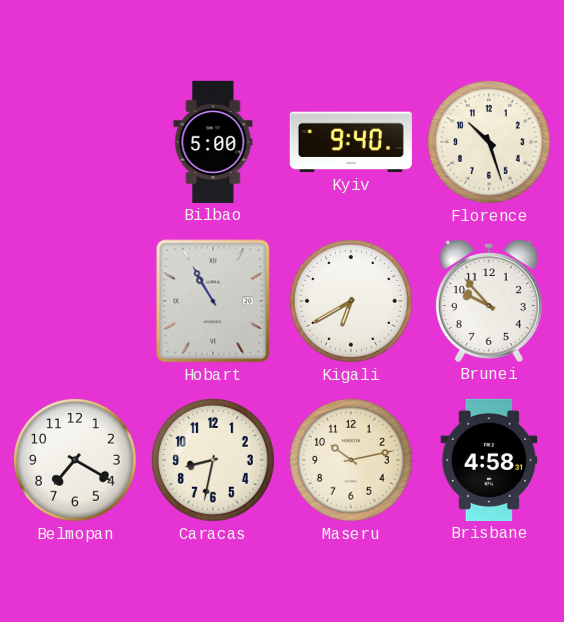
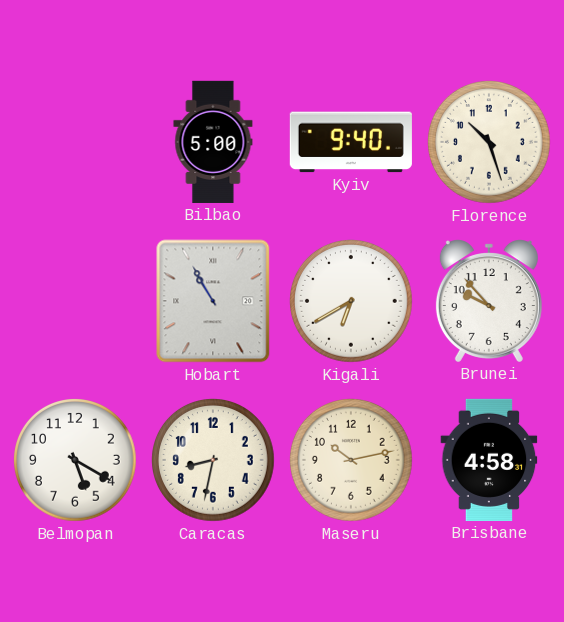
Belmopan: 7:20 -> 5:20 (76, 461)
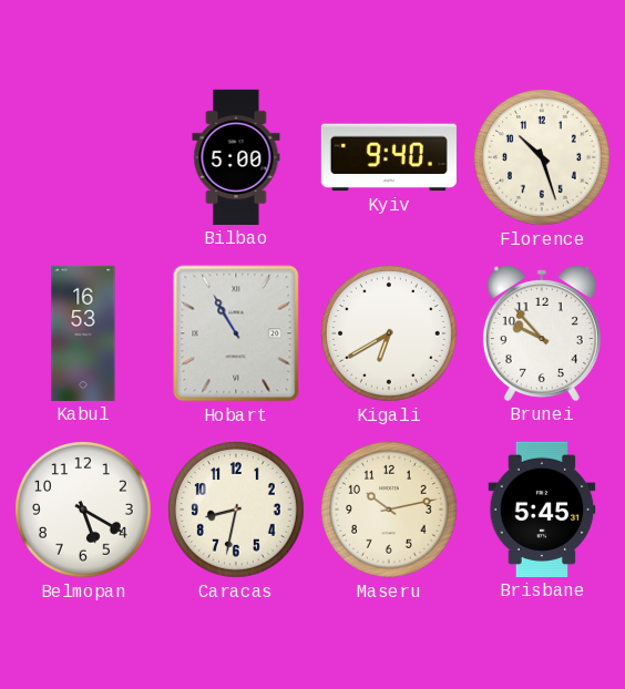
Kabul: none -> 16:53 (83, 333)
Brisbane: 4:58 -> 5:45 (542, 510)
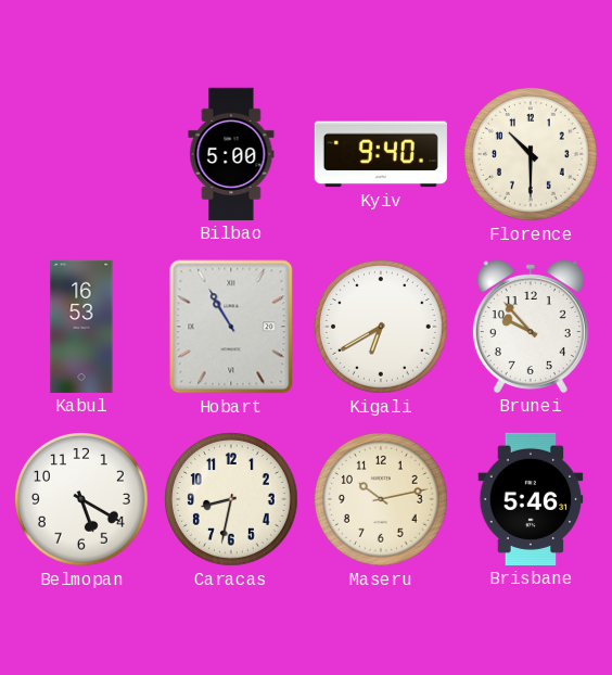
Florence: 10:27 -> 10:30 (532, 155)
Brisbane: 5:45 -> 5:46 (531, 499)
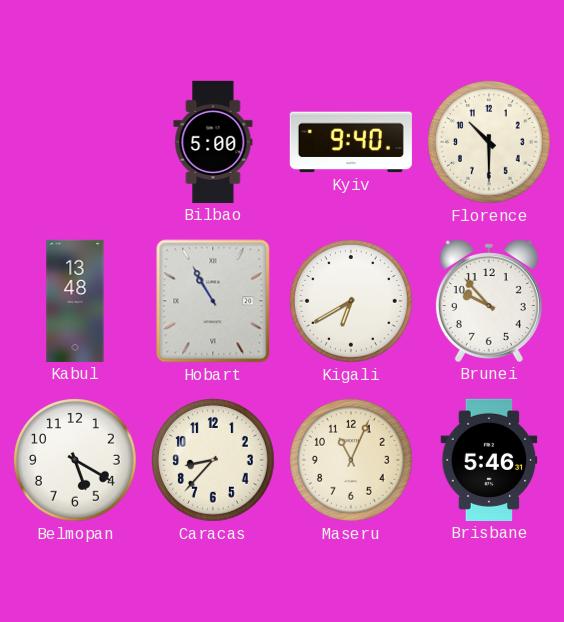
Kabul: 16:53 -> 13:48 (75, 301)
Caracas: 8:32 -> 8:37 (214, 461)
Maseru: 10:13 -> 11:04 (352, 461)
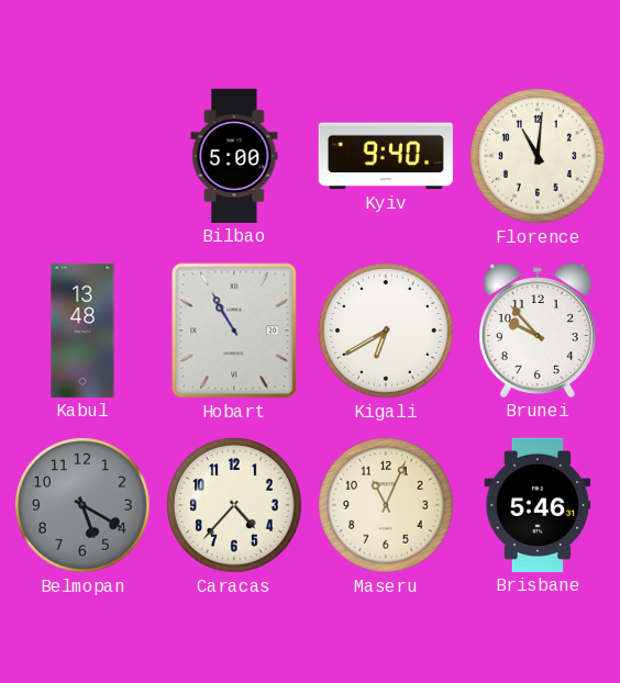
Florence: 10:30 -> 11:01 (539, 157)
Belmopan dial: white -> grey (84, 506)
Caracas: 8:37 -> 4:37 (235, 506)
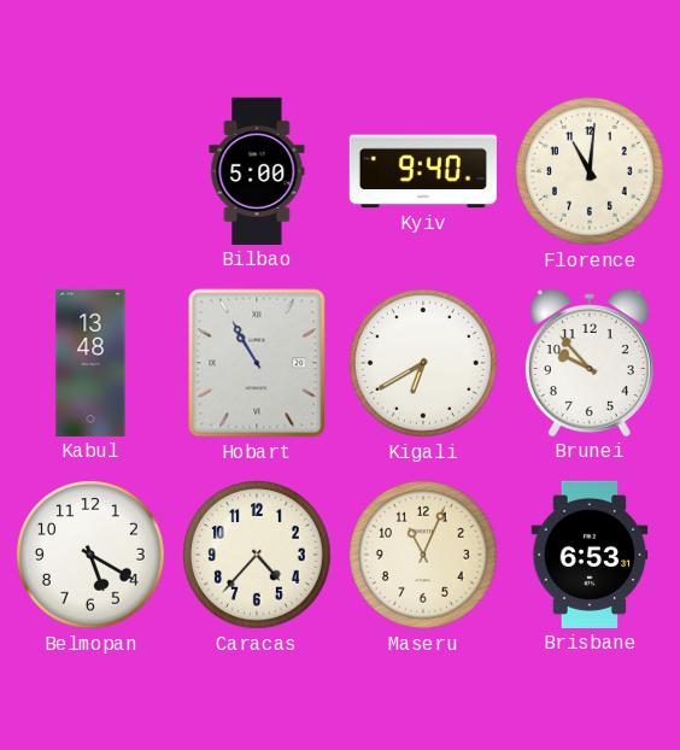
Belmopan dial: grey -> white (92, 556)
Brisbane: 5:46 -> 6:53 (590, 555)
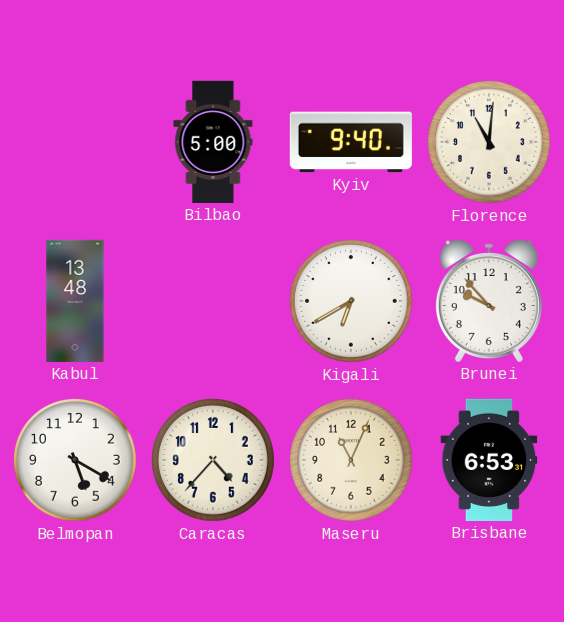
Hobart: 10:55 -> none (257, 363)
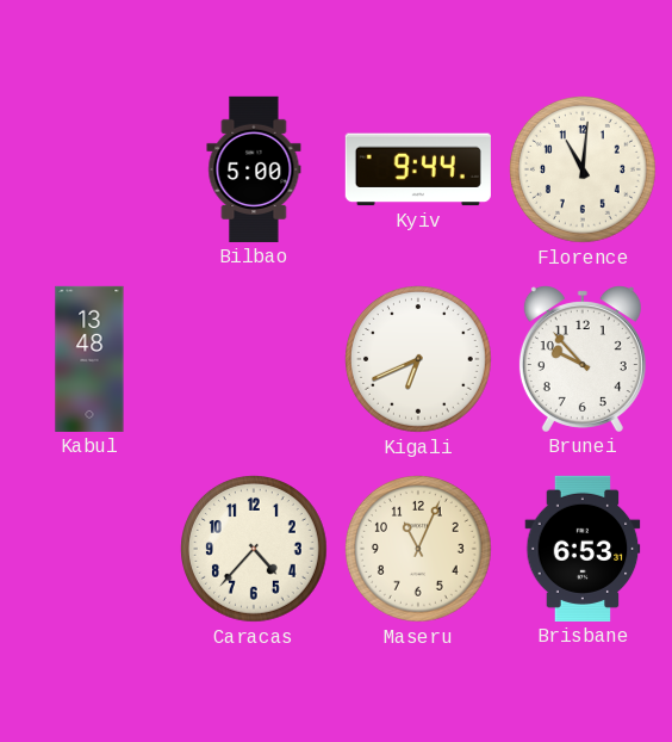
Kyiv: 9:40 -> 9:44 (418, 169)
Kigali: 6:40 -> 6:41 (419, 360)
Belmopan: 5:20 -> none (76, 461)
